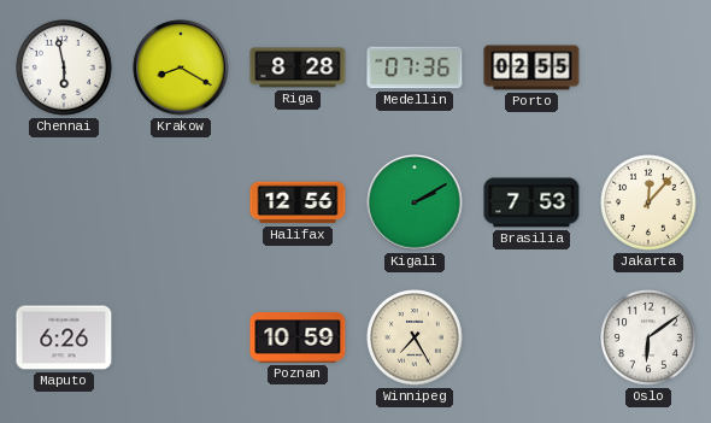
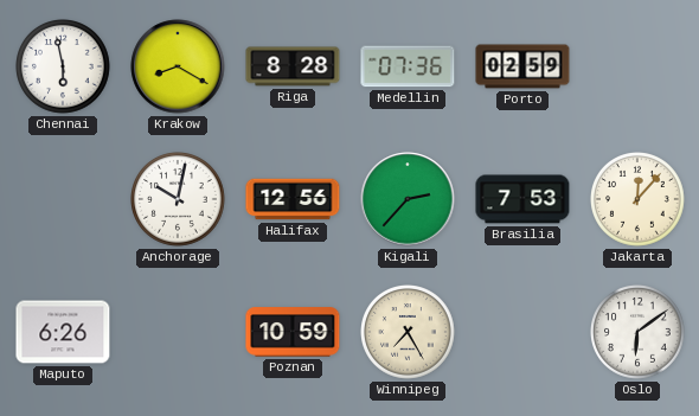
Porto: 02:55 -> 02:59 (522, 66)
Anchorage: none -> 10:02 (179, 200)
Kigali: 2:10 -> 2:37 (408, 199)
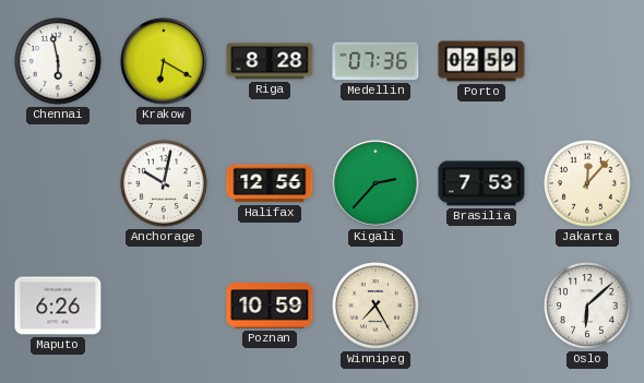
Krakow: 8:20 -> 6:20 (164, 61)
Oslo: 6:09 -> 6:08 (588, 307)
